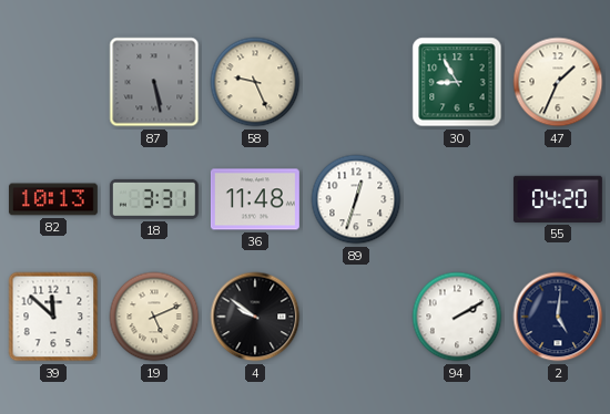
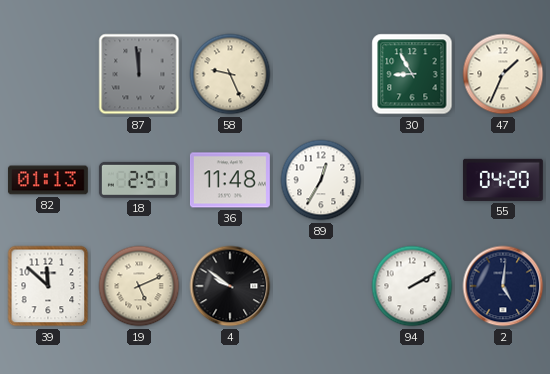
87: 5:28 -> 11:59 (139, 74)
82: 10:13 -> 01:13 (48, 180)
18: 3:31 -> 2:51 (139, 180)
89: 12:33 -> 12:35 (321, 180)
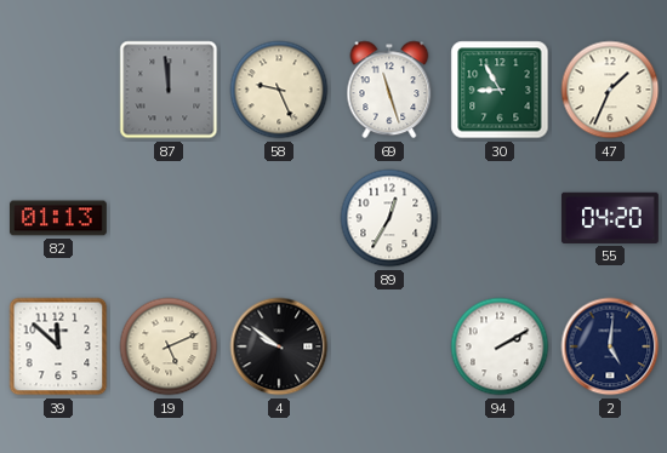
69: none -> 11:27 (389, 90)
18: 2:51 -> none (139, 180)
36: 11:48 -> none (230, 180)
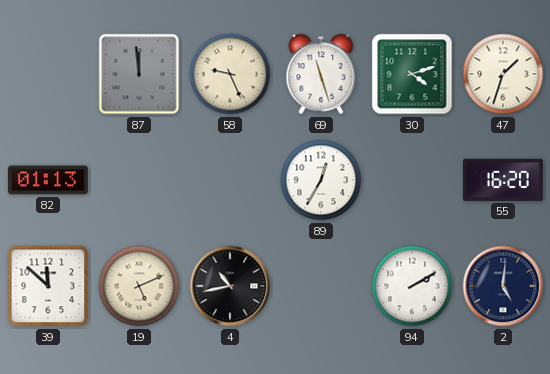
30: 8:55 -> 4:12 (412, 74)
47: 1:34 -> 1:33 (503, 74)
55: 04:20 -> 16:20 (503, 180)
4: 9:51 -> 10:43 (230, 286)
